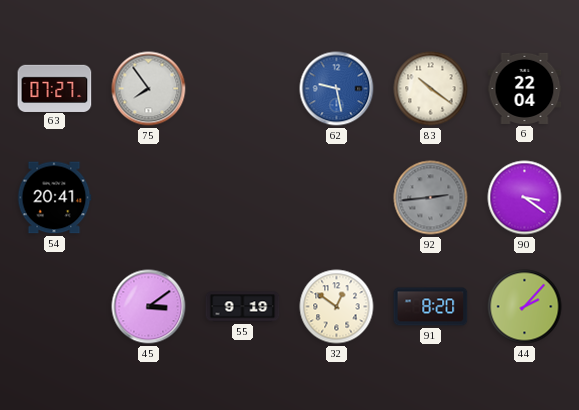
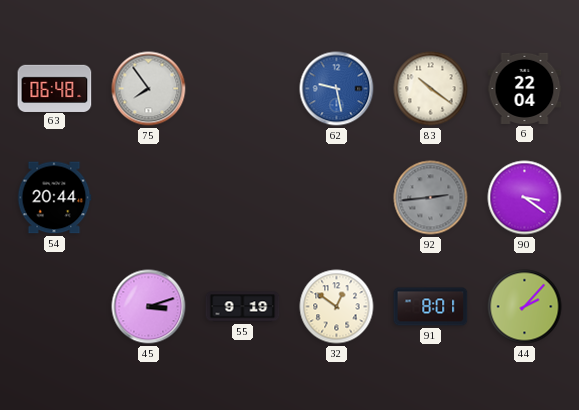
63: 07:27 -> 06:48 (55, 88)
54: 20:41 -> 20:44 (54, 198)
45: 3:09 -> 3:12 (149, 307)
91: 8:20 -> 8:01 (431, 307)
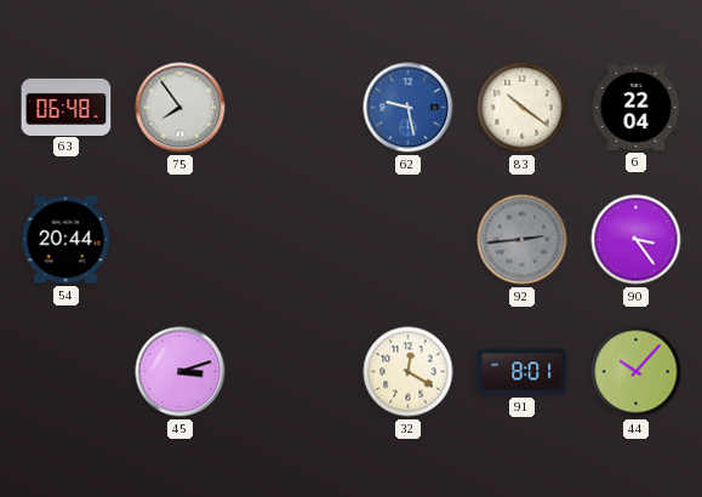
90: 3:21 -> 3:24 (637, 240)
55: 9:19 -> none (243, 307)
32: 12:51 -> 12:20 (409, 372)
44: 2:07 -> 10:07 (637, 372)
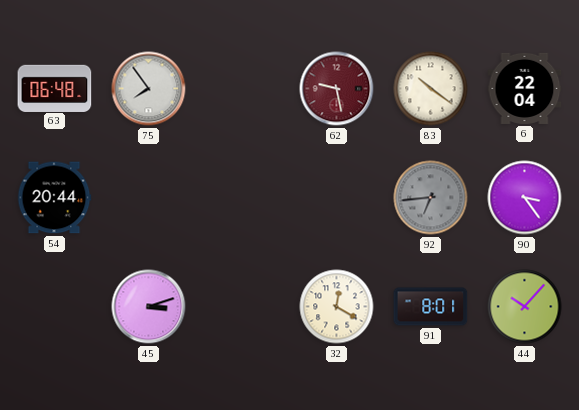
62 dial: blue -> burgundy (337, 89)
92: 2:44 -> 6:44 (431, 198)
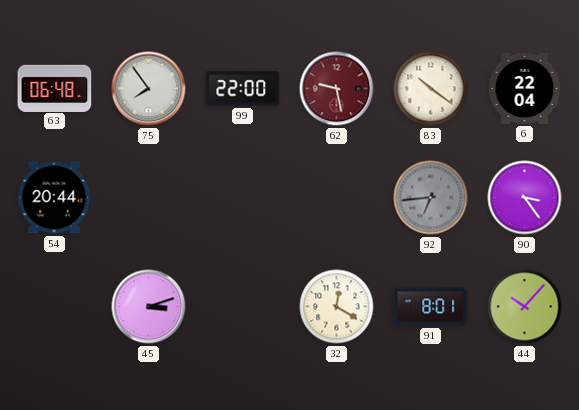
99: none -> 22:00 (243, 89)
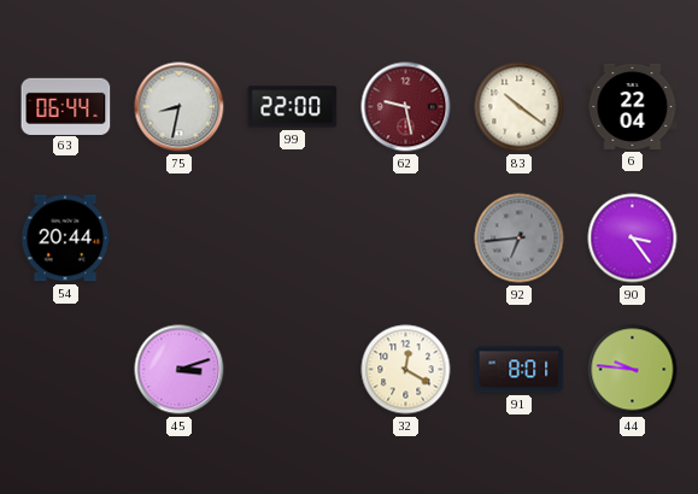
63: 06:48 -> 06:44 (66, 106)
75: 7:54 -> 8:32 (180, 107)
44: 10:07 -> 9:46 (633, 370)
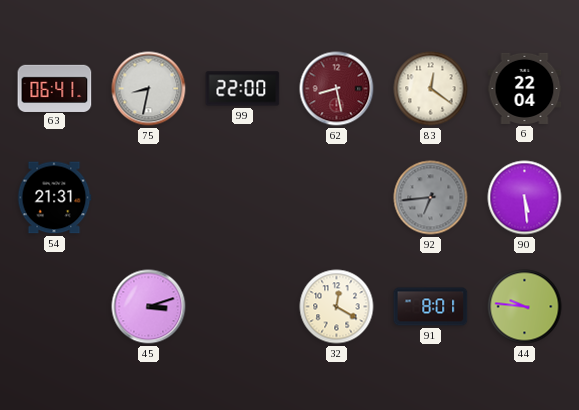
63: 06:44 -> 06:41 (55, 88)
62: 9:28 -> 8:28 (337, 89)
83: 10:21 -> 12:21 (431, 89)
54: 20:44 -> 21:31 (54, 198)
90: 3:24 -> 5:29 (525, 198)
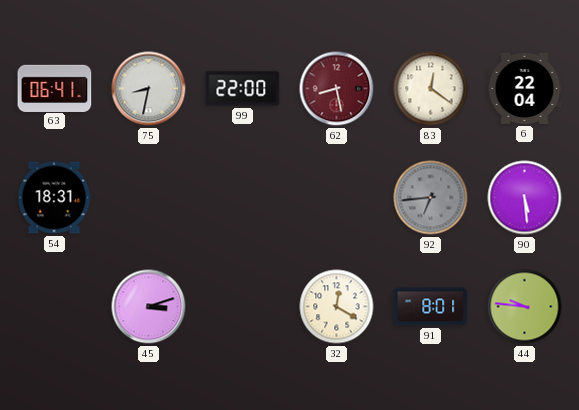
54: 21:31 -> 18:31 (54, 198)
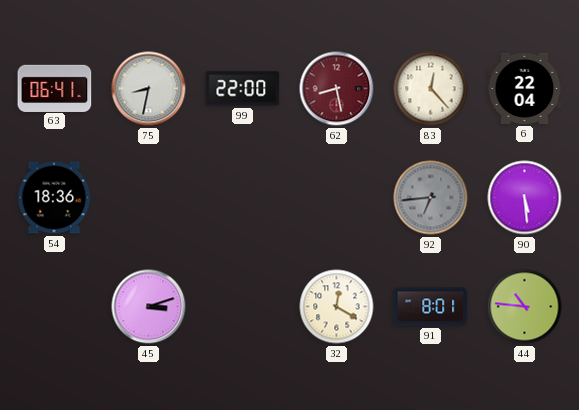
83: 12:21 -> 12:23 (431, 89)
54: 18:31 -> 18:36 (54, 198)
44: 9:46 -> 10:46 (525, 307)
